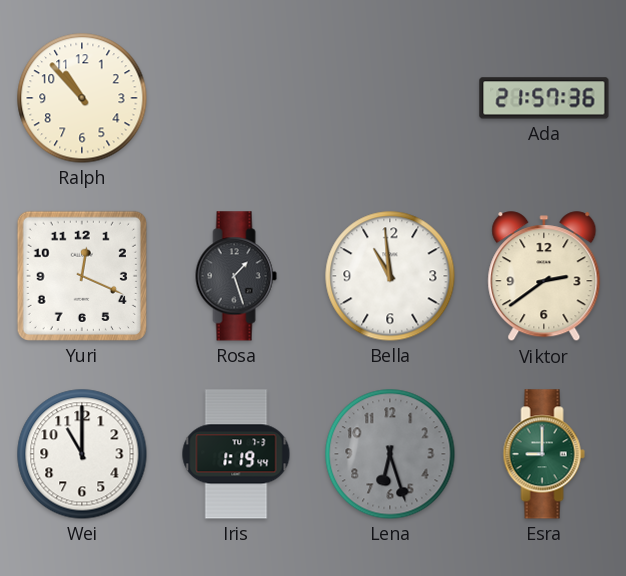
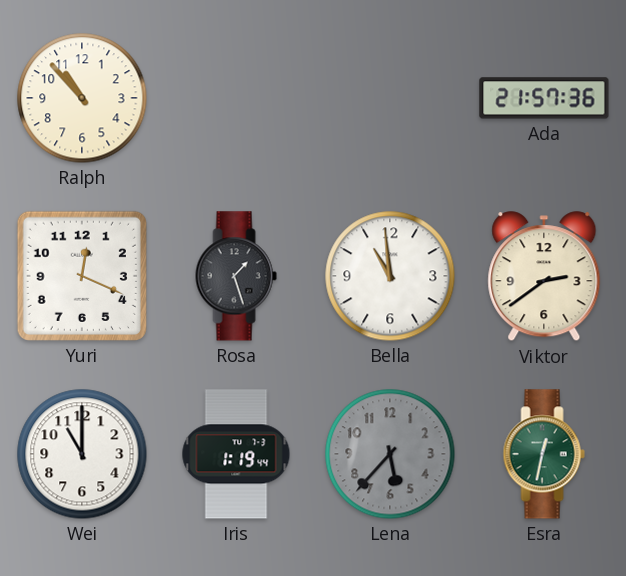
Lena: 6:27 -> 5:37 (390, 454)
Esra: 9:00 -> 12:32 (544, 454)
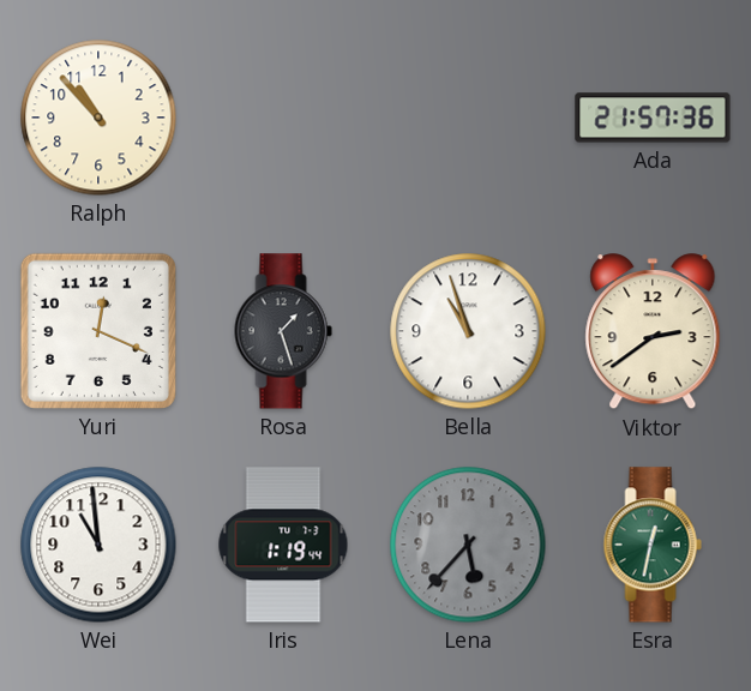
Bella: 10:59 -> 10:57 (468, 331)
Wei: 11:00 -> 10:59 (98, 545)
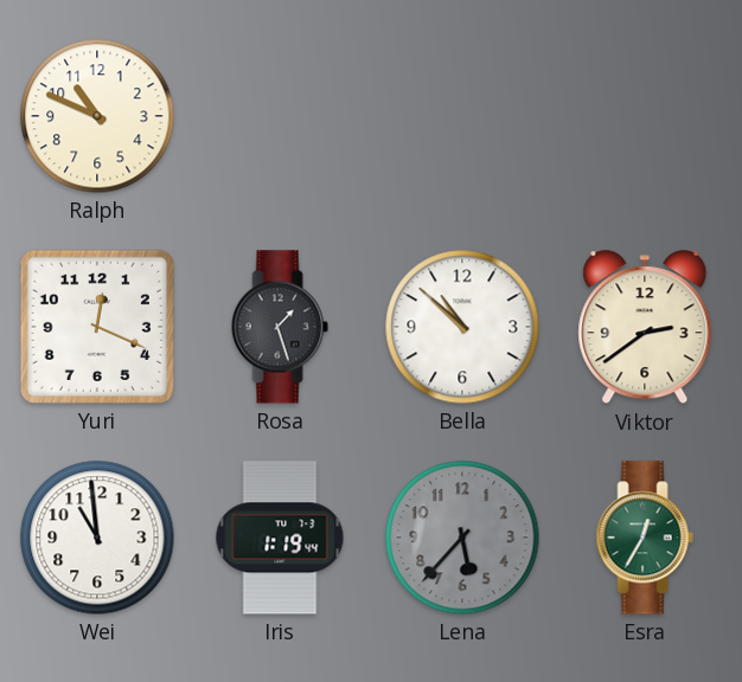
Ralph: 10:53 -> 10:49 (97, 116)
Ada: 21:57 -> none (653, 118)
Bella: 10:57 -> 10:52 (462, 327)
Esra: 12:32 -> 12:35 (645, 538)
